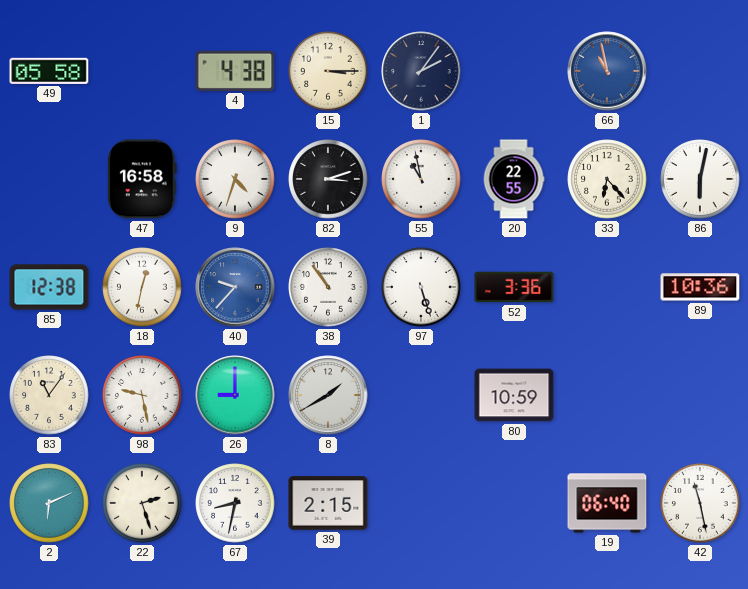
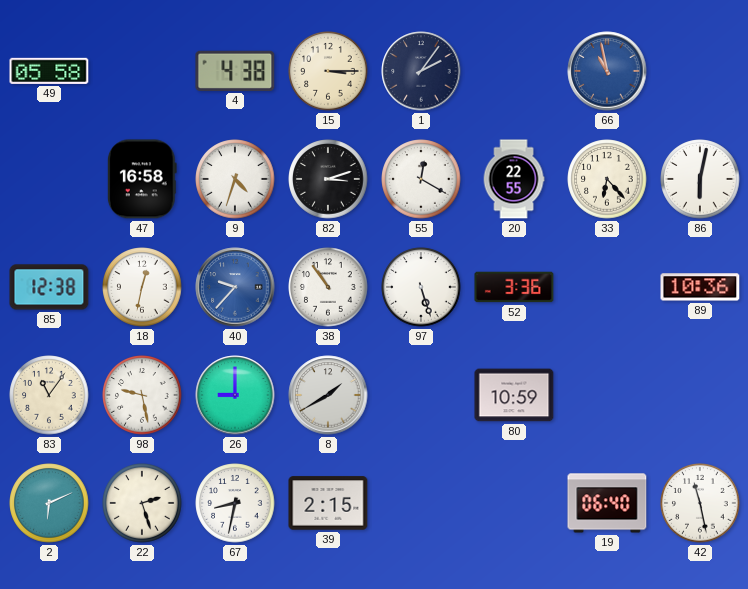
55: 10:58 -> 12:20 (421, 179)
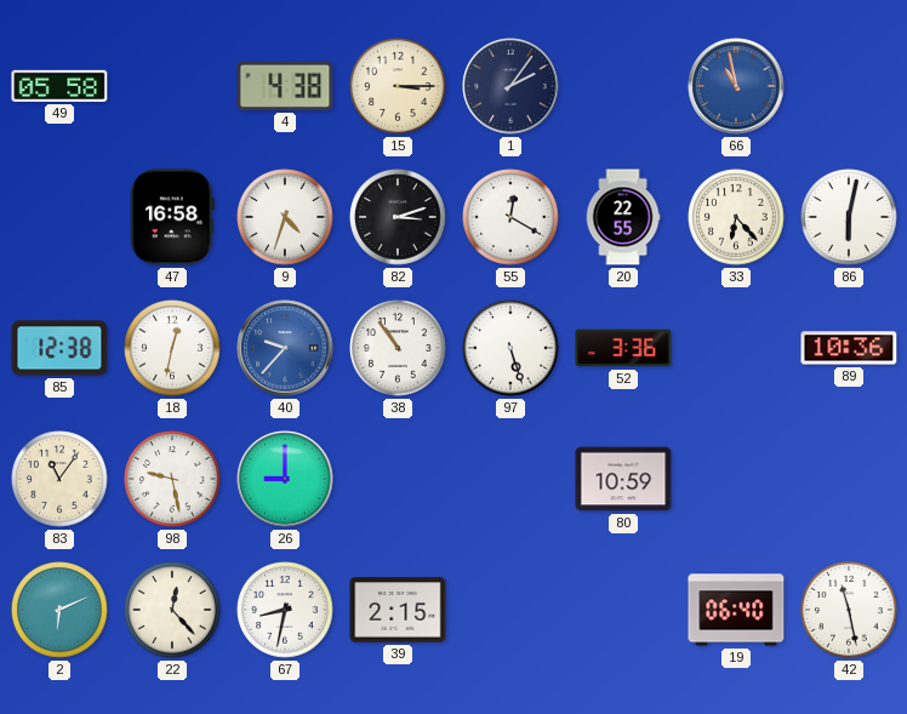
8: 1:40 -> none (328, 395)
22: 2:27 -> 12:23 (172, 610)
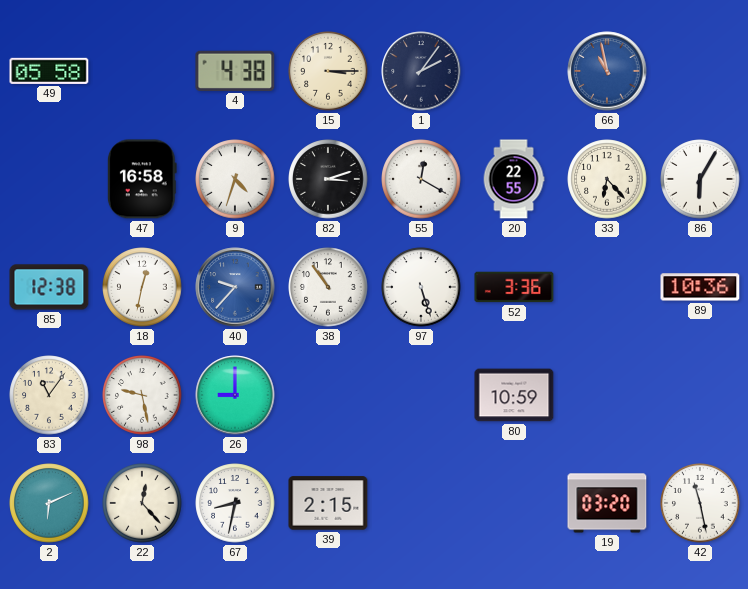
86: 6:02 -> 6:05 (700, 179)
19: 06:40 -> 03:20 (607, 503)
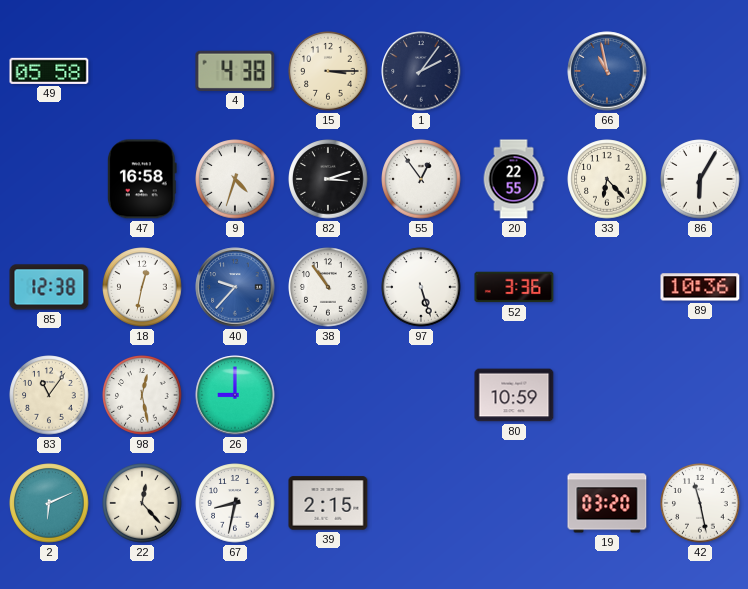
55: 12:20 -> 12:54 (421, 179)
98: 9:28 -> 12:28 (142, 395)
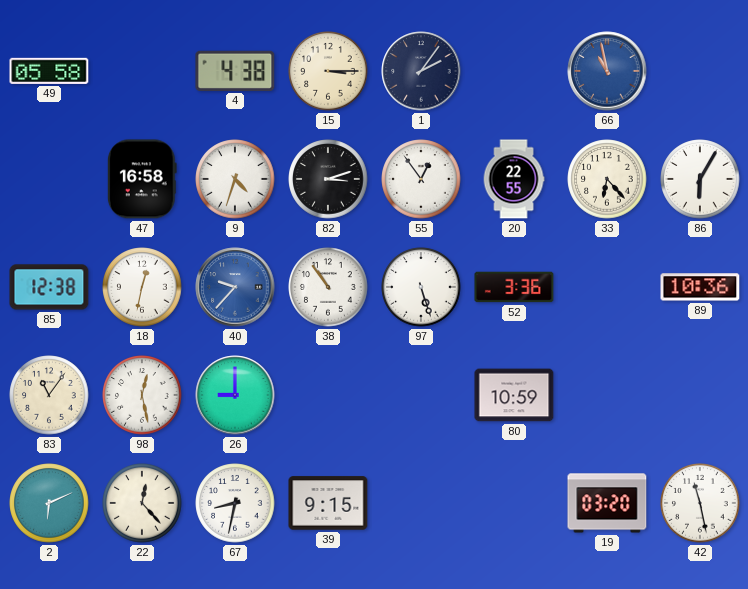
39: 2:15 -> 9:15 (328, 503)
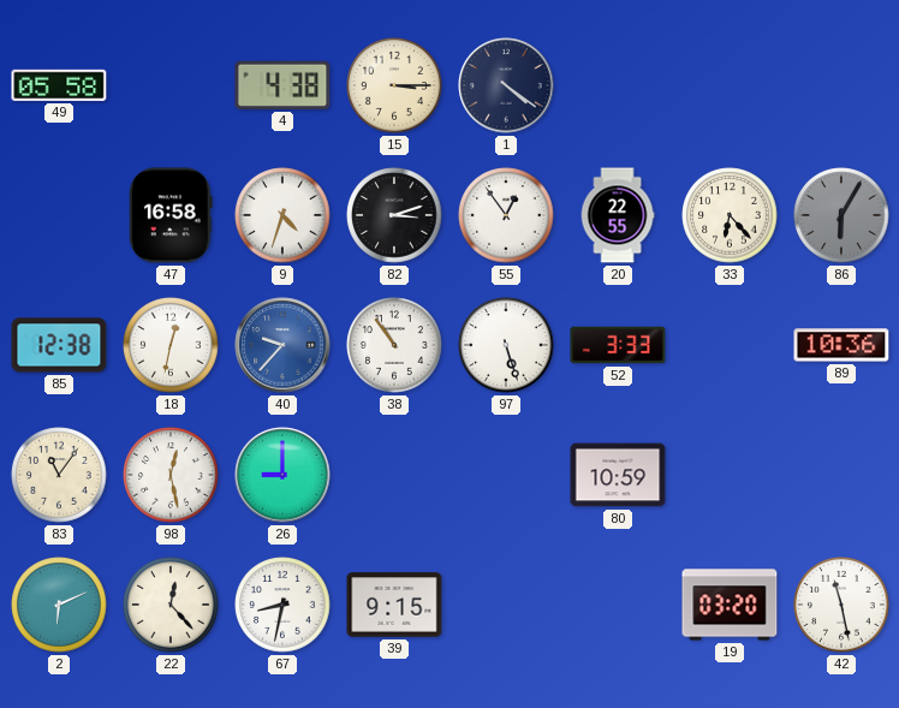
1: 2:06 -> 4:21 (506, 85)
66: 10:58 -> none (607, 71)
86 dial: white -> grey (841, 215)
52: 3:36 -> 3:33 (618, 345)
